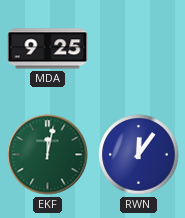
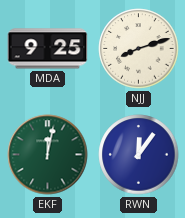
NJJ: none -> 8:12 (139, 49)
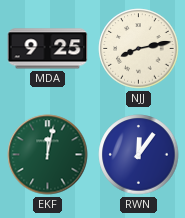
NJJ: 8:12 -> 8:13 (139, 49)
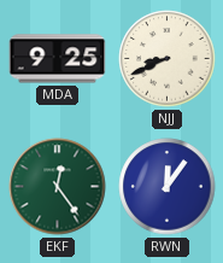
NJJ: 8:13 -> 8:41 (168, 59)
EKF: 12:02 -> 12:24 (58, 187)
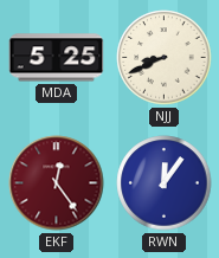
MDA: 9:25 -> 5:25 (57, 58)
EKF dial: green -> burgundy (57, 183)
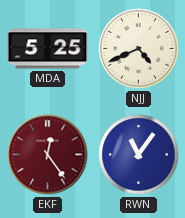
NJJ: 8:41 -> 4:41 (139, 49)
RWN: 12:06 -> 11:06 (139, 155)
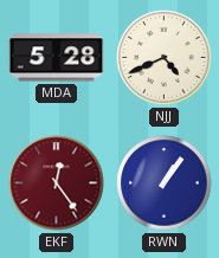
MDA: 5:25 -> 5:28 (57, 58)
RWN: 11:06 -> 1:06 (165, 183)
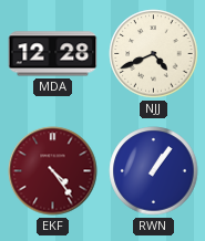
MDA: 5:28 -> 12:28 (53, 54)
EKF: 12:24 -> 4:24 (53, 171)
